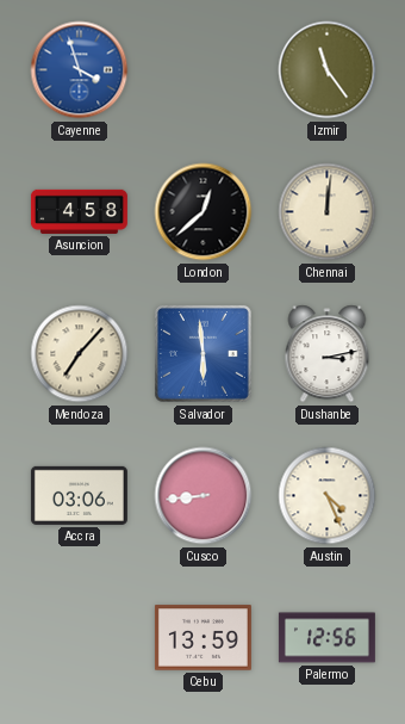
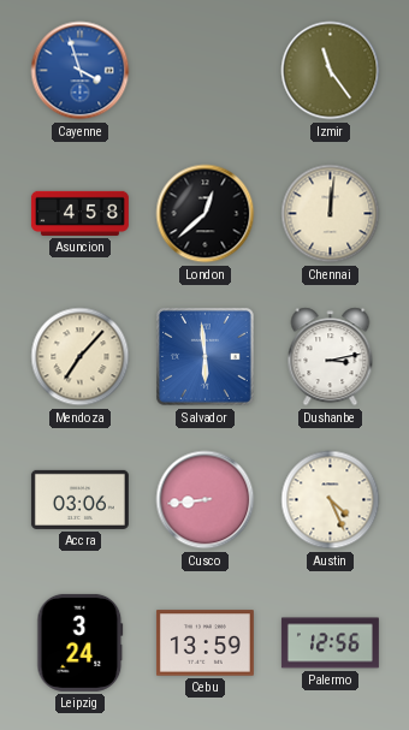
Leipzig: none -> 3:24 (81, 642)
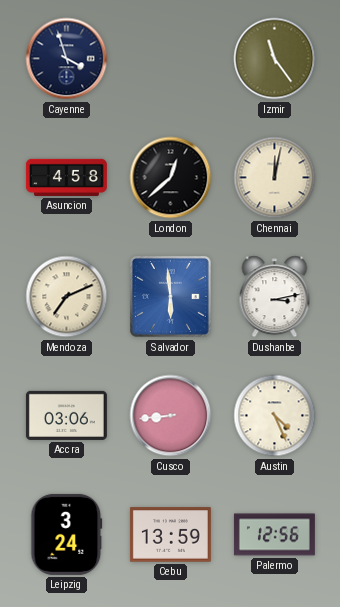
Cayenne dial: blue -> navy (67, 59)
Chennai: 12:01 -> 12:02 (275, 178)
Mendoza: 7:07 -> 7:11 (67, 297)
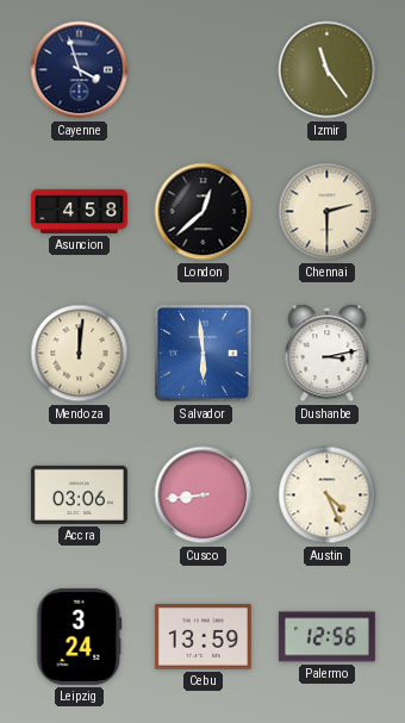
Chennai: 12:02 -> 2:30 (328, 212)
Mendoza: 7:11 -> 12:01 (80, 354)
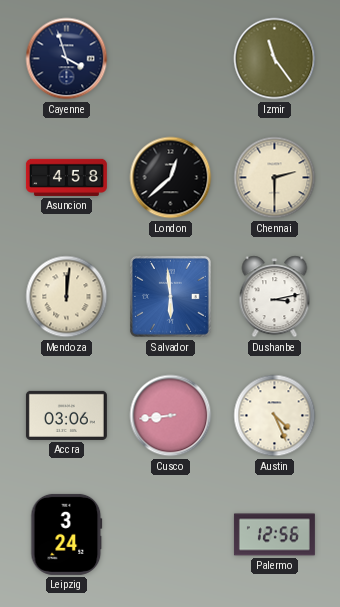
Cebu: 13:59 -> none (202, 637)
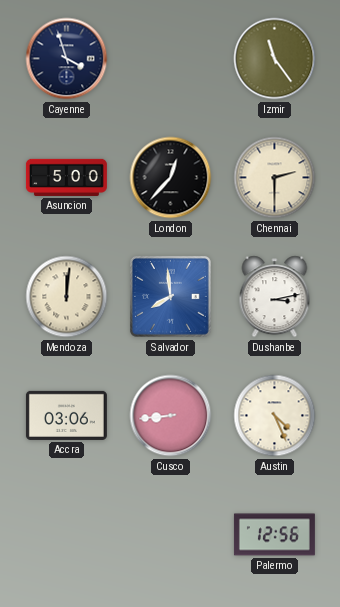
Asuncion: 4:58 -> 5:00 (66, 177)
London: 12:38 -> 12:37 (171, 178)
Salvador: 5:59 -> 7:59 (170, 296)
Leipzig: 3:24 -> none (67, 534)
